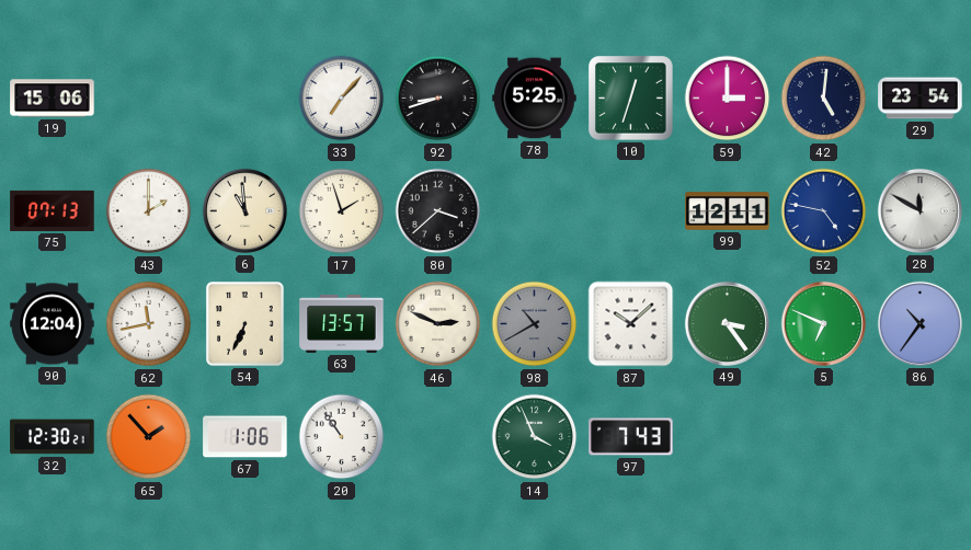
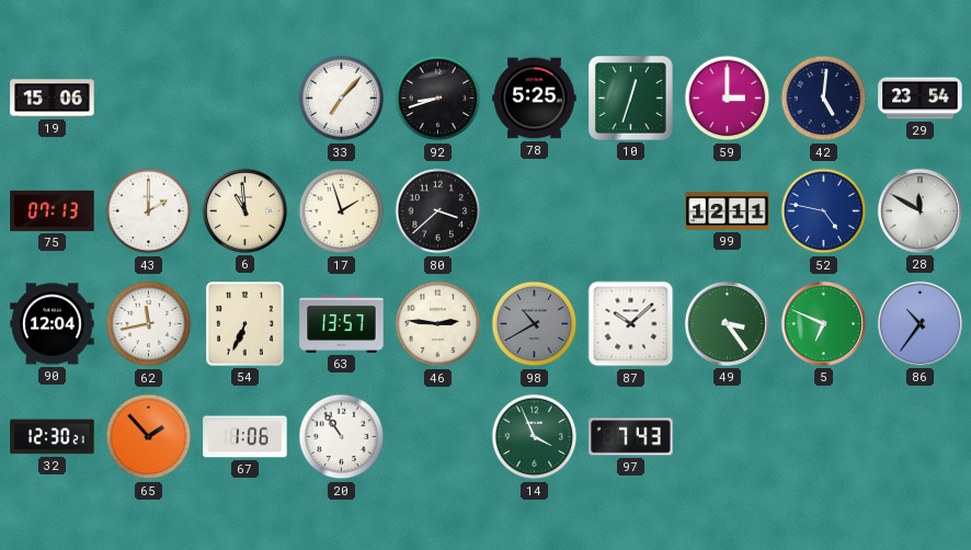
46: 2:49 -> 2:46 (438, 324)
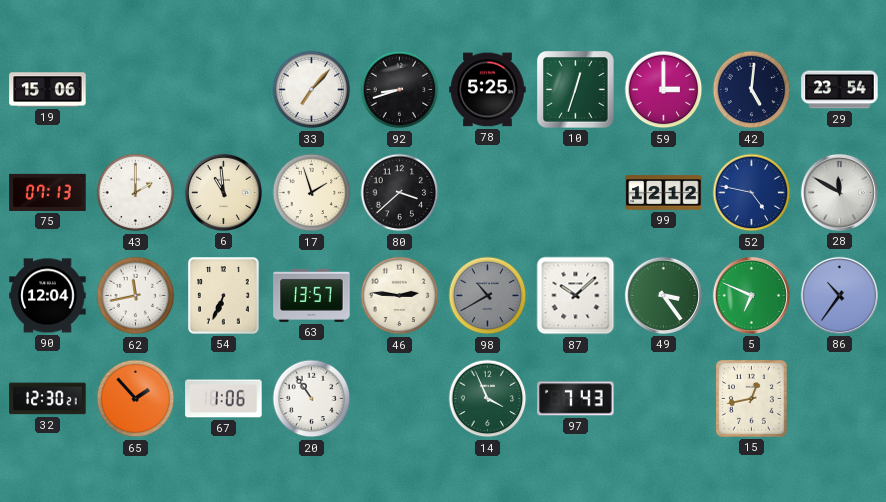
99: 12:11 -> 12:12 (664, 193)
15: none -> 12:43 (752, 399)
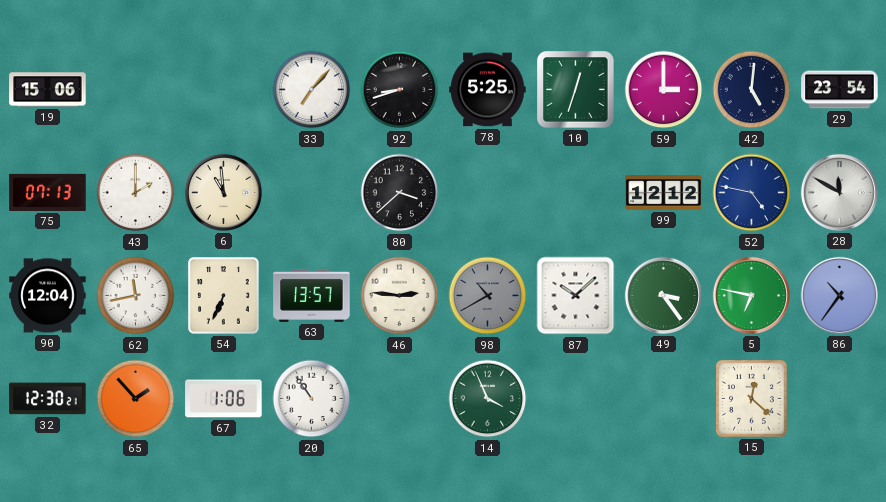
17: 1:57 -> none (312, 193)
5: 6:49 -> 6:47 (751, 295)
97: 7:43 -> none (576, 399)
15: 12:43 -> 12:22 (752, 399)
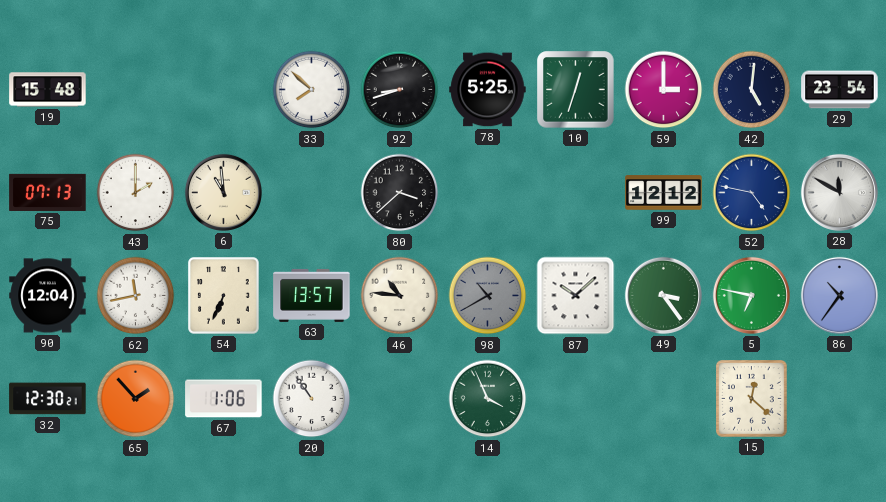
19: 15:06 -> 15:48 (48, 90)
33: 7:07 -> 7:52 (312, 90)
46: 2:46 -> 10:46 (400, 296)
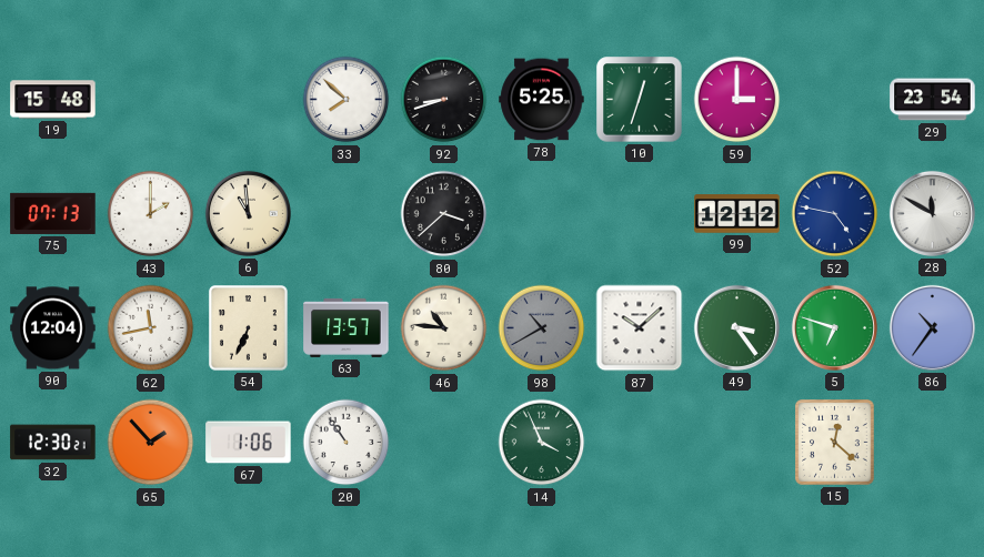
42: 5:01 -> none (752, 90)
5: 6:47 -> 6:48 (834, 327)
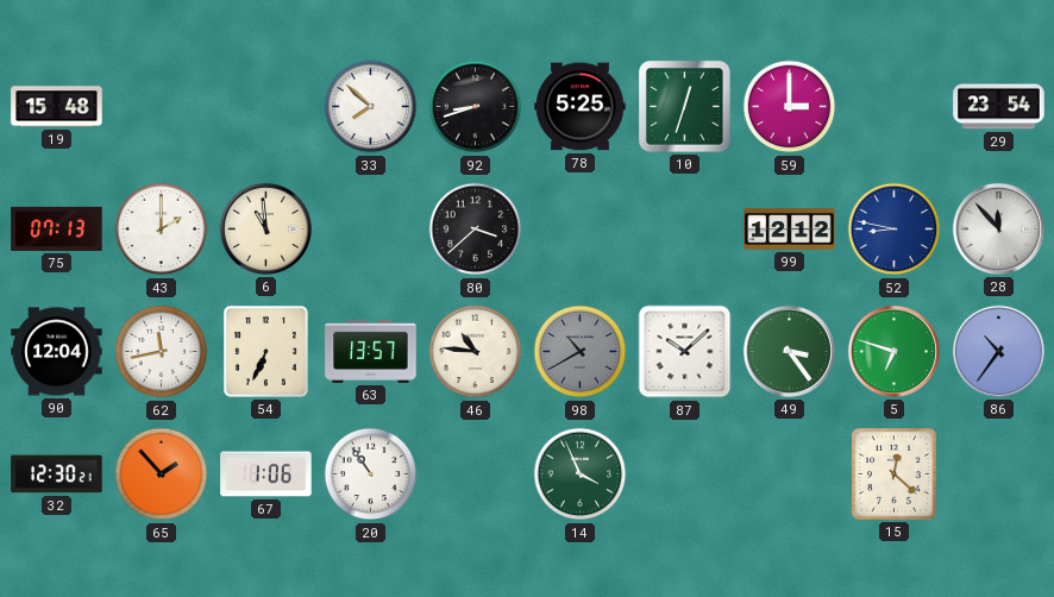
52: 4:47 -> 8:47 (895, 230)
28: 11:50 -> 11:53 (998, 228)
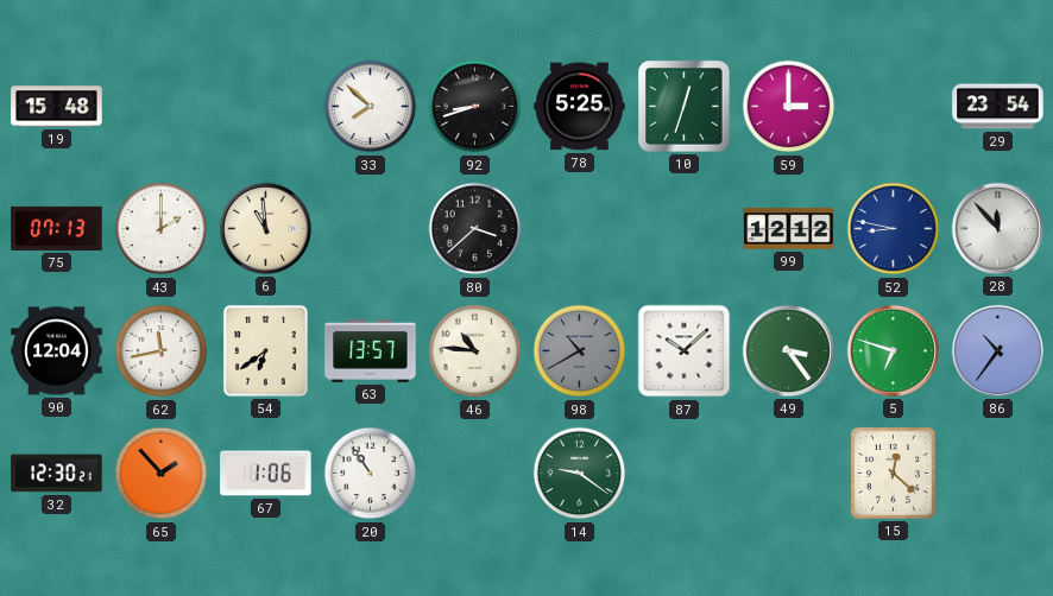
54: 6:34 -> 6:39 (266, 351)
14: 3:56 -> 9:21 (580, 474)
